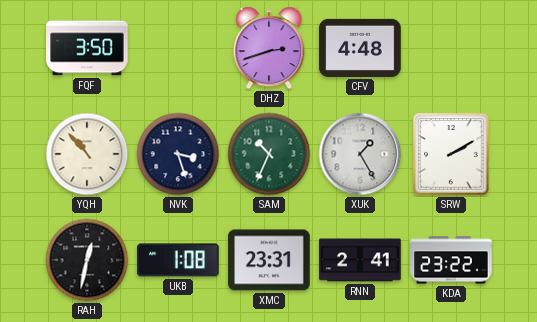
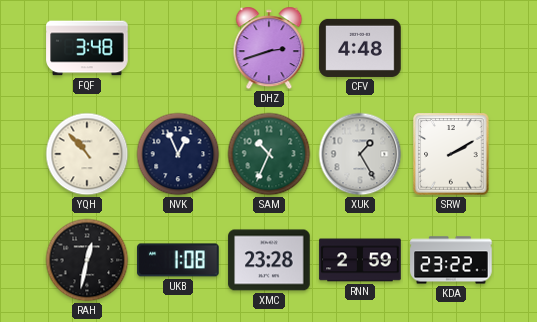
FQF: 3:50 -> 3:48 (87, 48)
NVK: 3:27 -> 12:56 (178, 154)
XMC: 23:31 -> 23:28 (269, 260)
RNN: 2:41 -> 2:59 (360, 260)
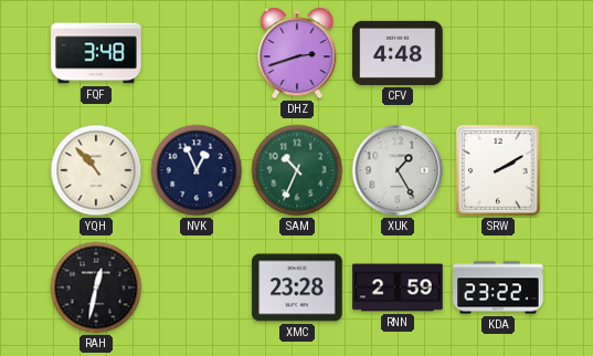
UKB: 1:08 -> none (178, 260)
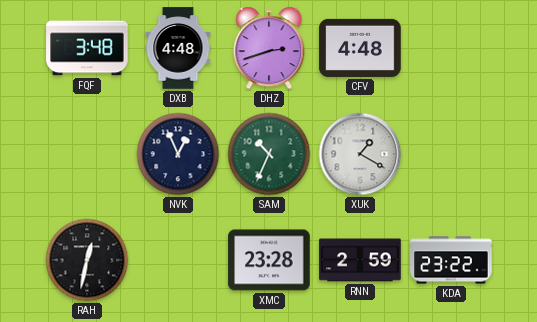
DXB: none -> 4:48 (178, 48)
YQH: 10:53 -> none (96, 170)
XUK: 1:25 -> 1:20 (360, 154)
SRW: 2:10 -> none (498, 170)
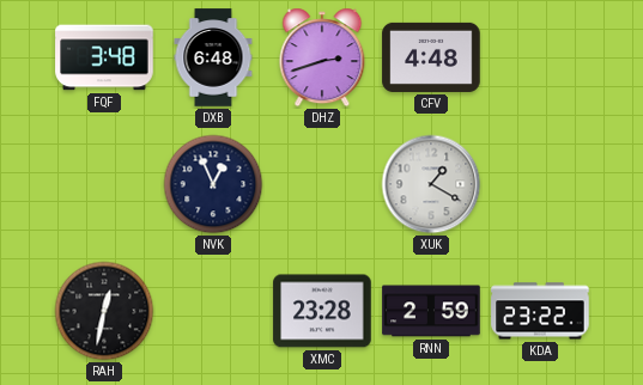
DXB: 4:48 -> 6:48 (213, 57)
SAM: 10:34 -> none (269, 154)
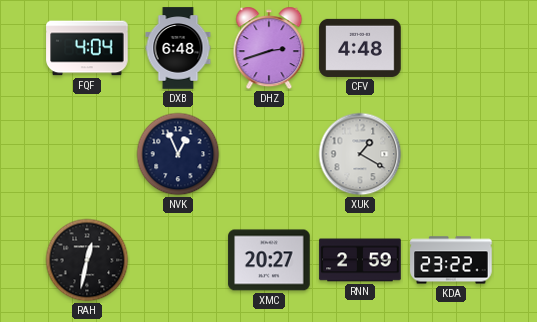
FQF: 3:48 -> 4:04 (87, 48)
XMC: 23:28 -> 20:27 (269, 260)
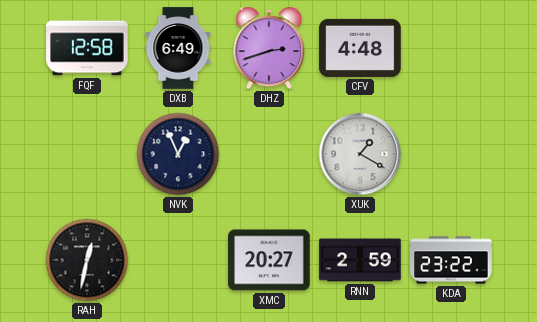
FQF: 4:04 -> 12:58 (87, 48)
DXB: 6:48 -> 6:49 (178, 48)
